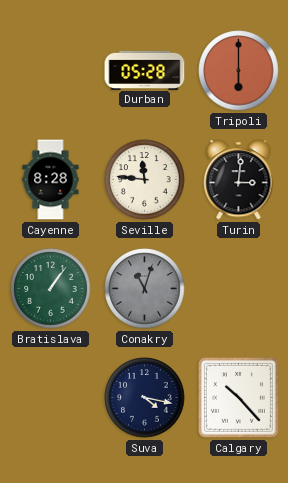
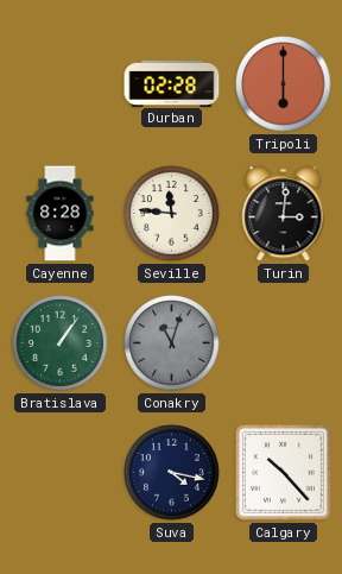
Durban: 05:28 -> 02:28 (172, 83)
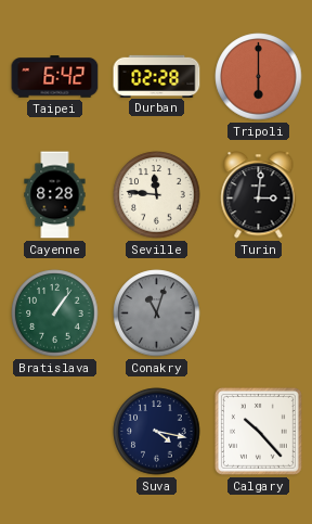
Taipei: none -> 6:42 (55, 77)
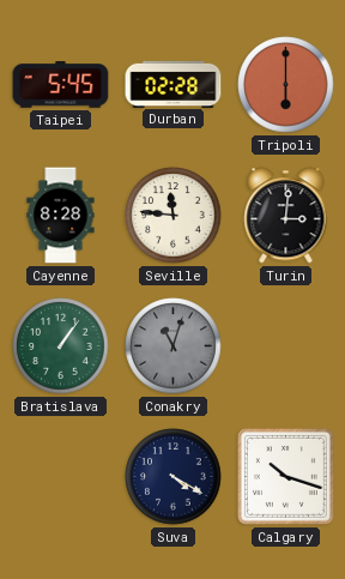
Taipei: 6:42 -> 5:45 (61, 85)
Suva: 4:17 -> 4:20 (174, 477)
Calgary: 10:23 -> 10:18 (285, 476)
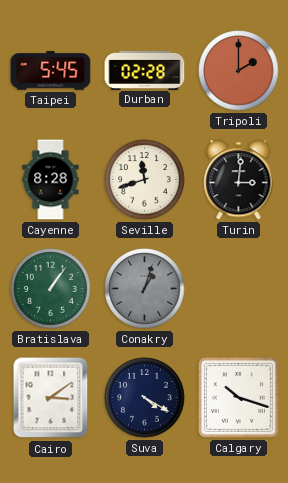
Tripoli: 6:00 -> 2:00 (239, 71)
Seville: 11:46 -> 11:42 (145, 180)
Conakry: 11:03 -> 1:03 (145, 289)
Cairo: none -> 3:09 (51, 398)
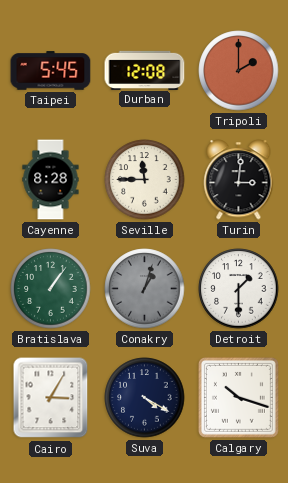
Durban: 02:28 -> 12:08 (145, 70)
Seville: 11:42 -> 11:45 (145, 180)
Detroit: none -> 1:30 (239, 289)
Cairo: 3:09 -> 3:05 (51, 398)
